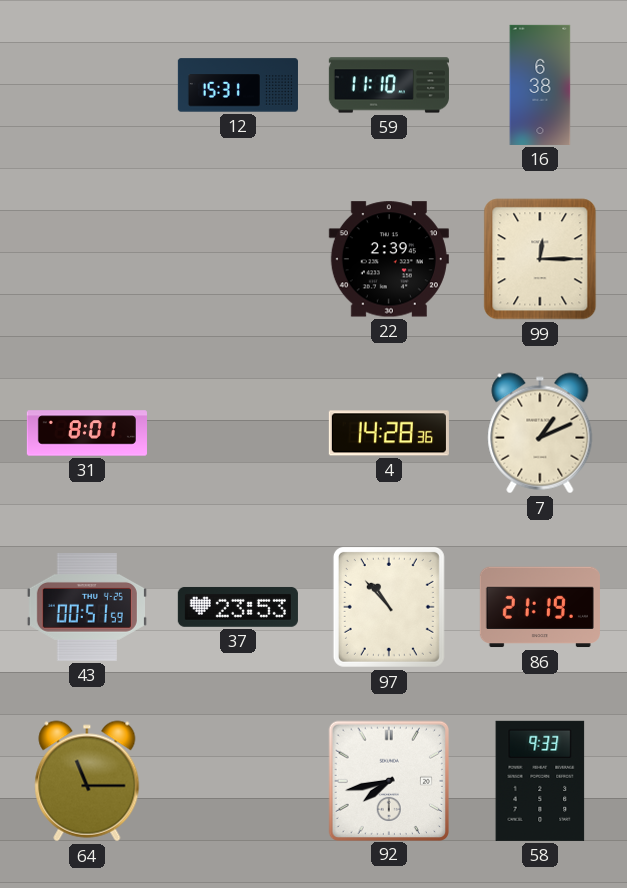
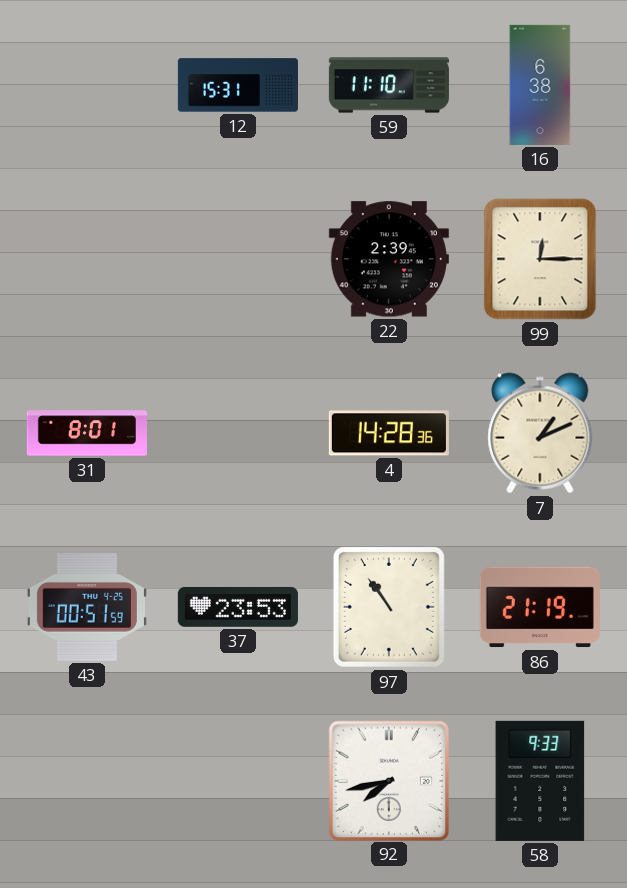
97: 10:53 -> 10:54 (389, 607)
64: 11:15 -> none (87, 781)
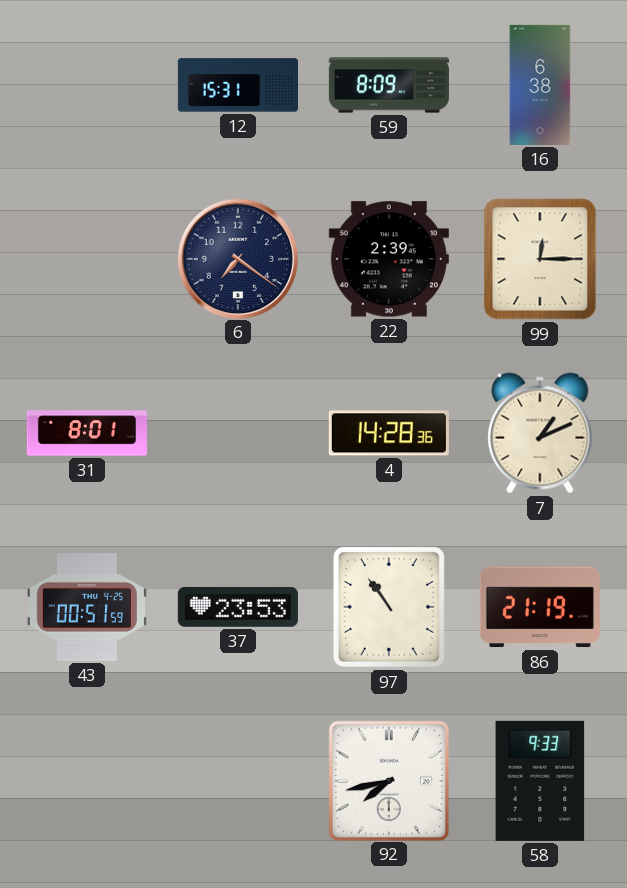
59: 11:10 -> 8:09 (389, 85)
6: none -> 7:21 (237, 258)
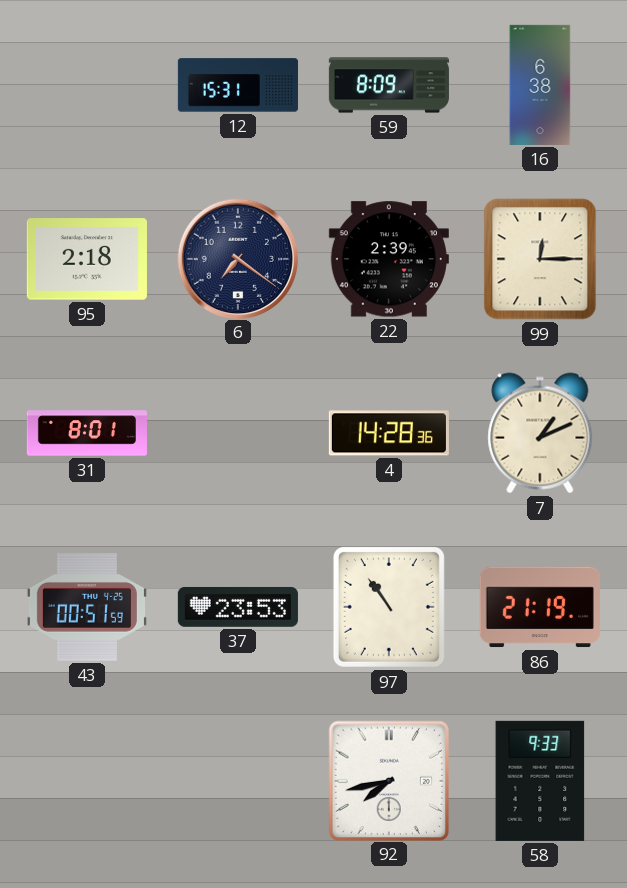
95: none -> 2:18 (87, 259)
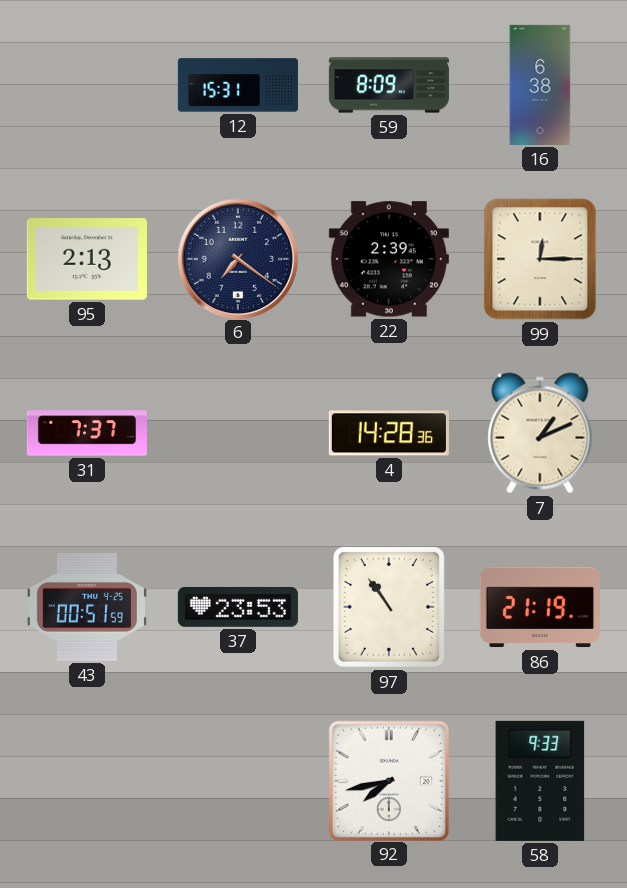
95: 2:18 -> 2:13 (87, 259)
31: 8:01 -> 7:37 (87, 433)
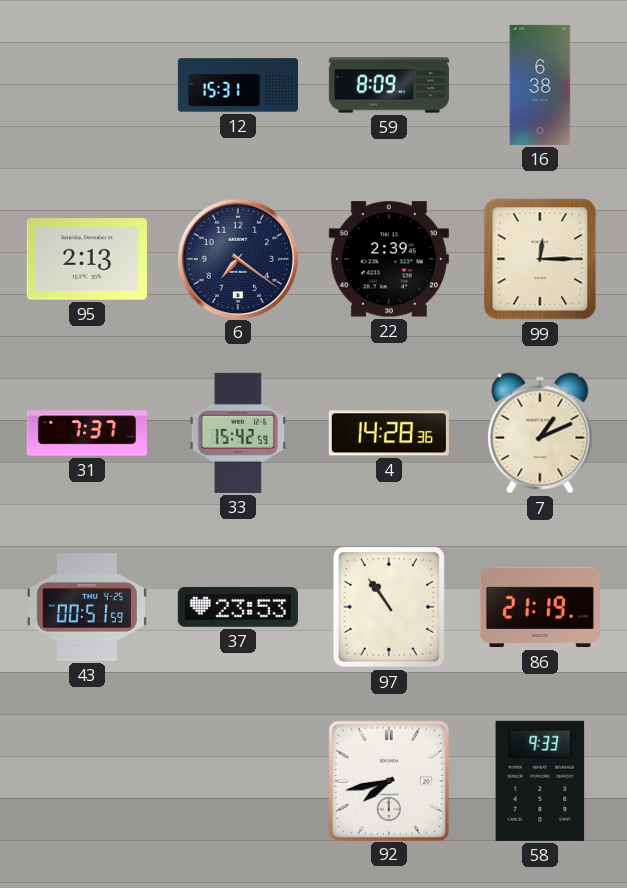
33: none -> 15:42 (237, 433)
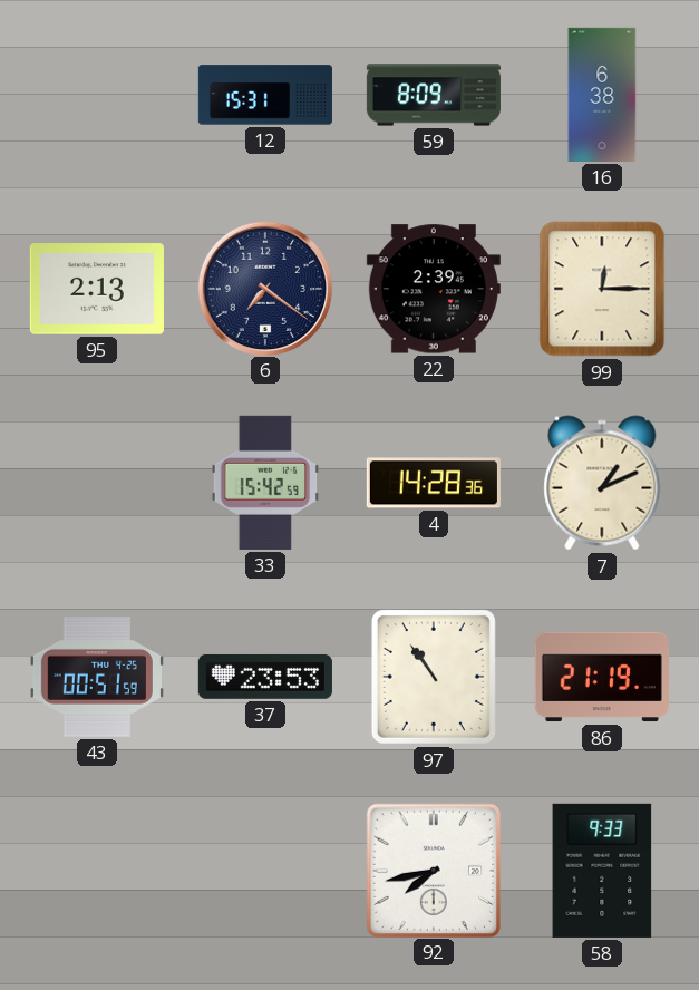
31: 7:37 -> none (87, 433)
